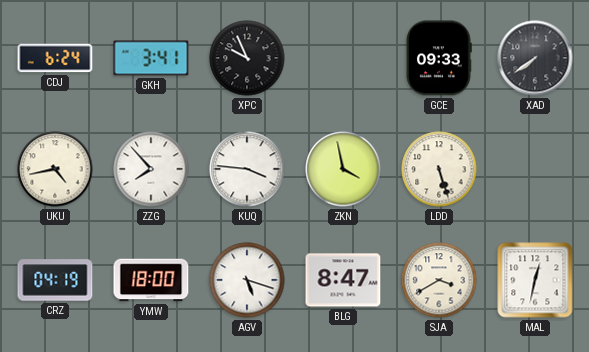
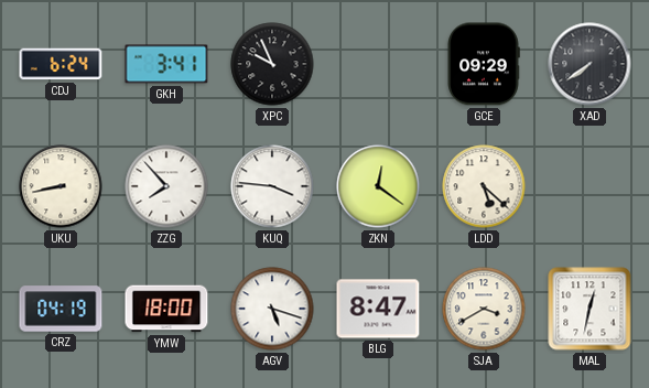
GCE: 09:33 -> 09:29 (484, 64)
UKU: 4:43 -> 8:43 (61, 186)
ZKN: 3:58 -> 12:21 (378, 186)
LDD: 5:27 -> 5:22 (484, 186)
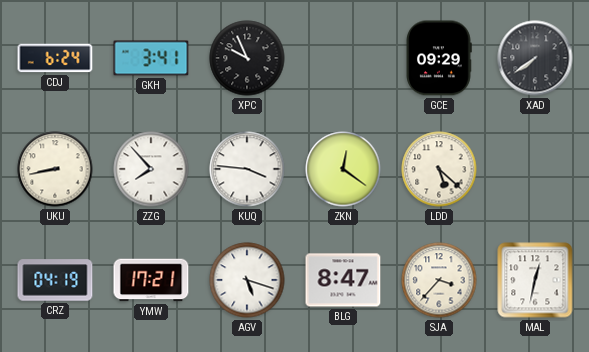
YMW: 18:00 -> 17:21 (151, 280)
SJA: 3:40 -> 3:37 (439, 280)
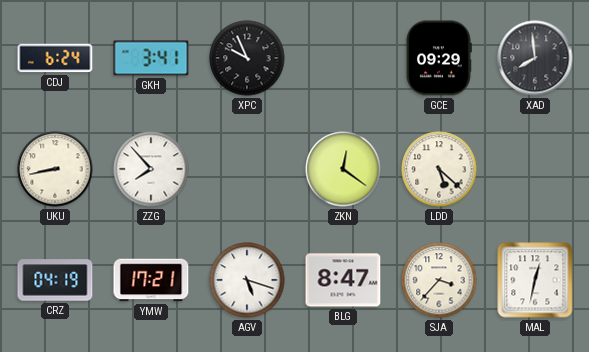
XAD: 7:39 -> 7:59 (535, 58)
KUQ: 3:46 -> none (247, 169)
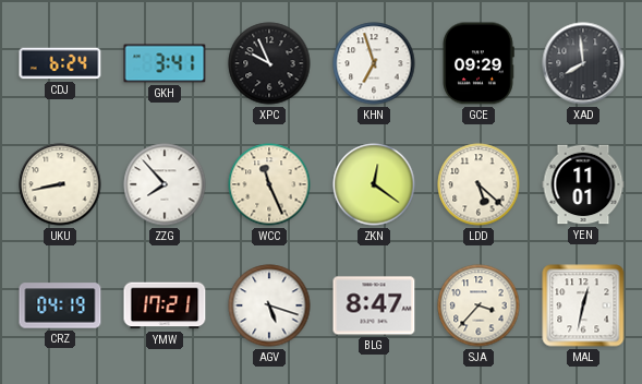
KHN: none -> 6:57 (374, 63)
WCC: none -> 11:26 (269, 184)
YEN: none -> 11:01 (583, 184)
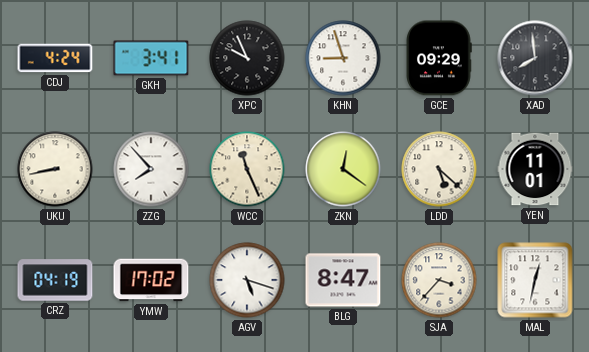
CDJ: 6:24 -> 4:24 (55, 58)
KHN: 6:57 -> 8:57 (343, 58)
YMW: 17:21 -> 17:02 (151, 280)
